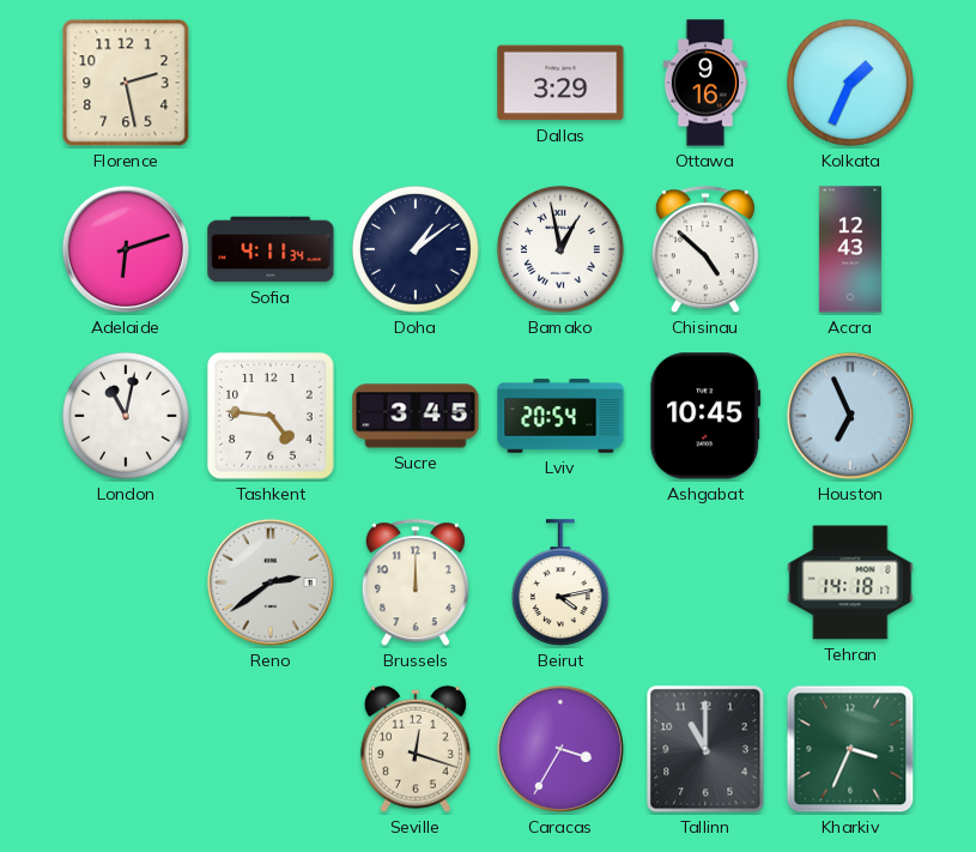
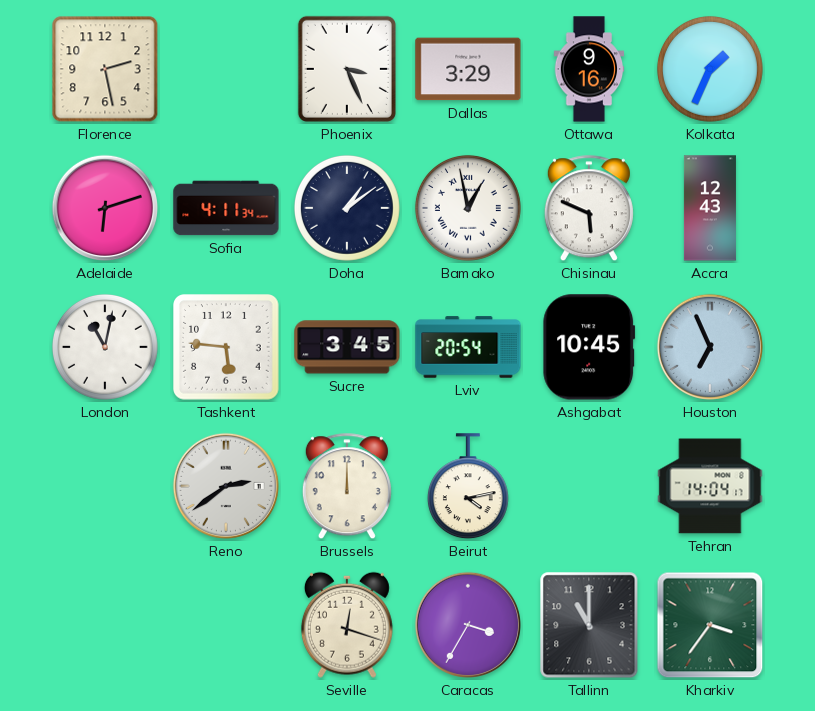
Phoenix: none -> 3:26 (347, 69)
Chisinau: 4:52 -> 5:49 (589, 209)
Tashkent: 4:46 -> 5:46 (227, 348)
Tehran: 14:18 -> 14:04 (710, 486)
Kharkiv: 3:34 -> 3:36 (710, 625)
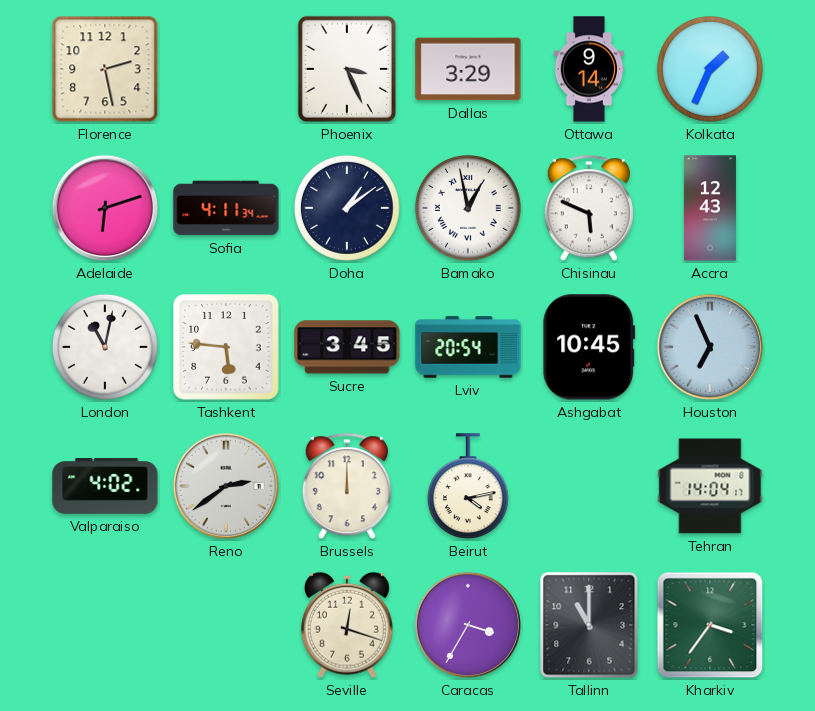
Ottawa: 9:16 -> 9:14 (589, 69)
Valparaiso: none -> 4:02 (105, 486)
